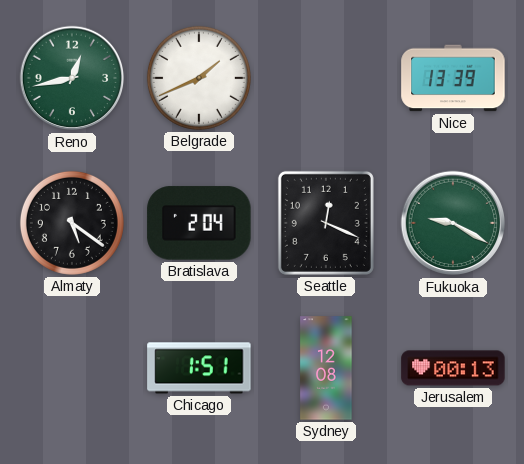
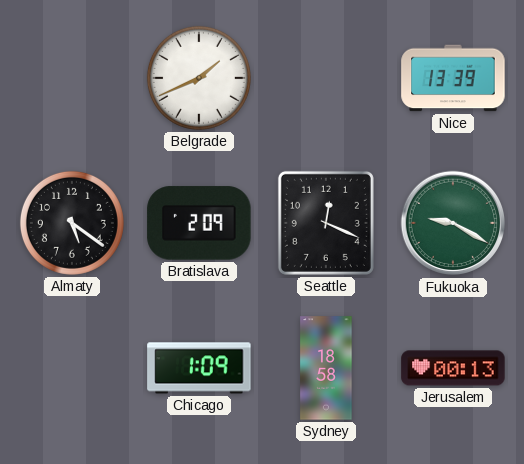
Reno: 12:43 -> none (72, 78)
Bratislava: 2:04 -> 2:09 (199, 223)
Chicago: 1:51 -> 1:09 (199, 368)
Sydney: 12:08 -> 18:58 (326, 368)
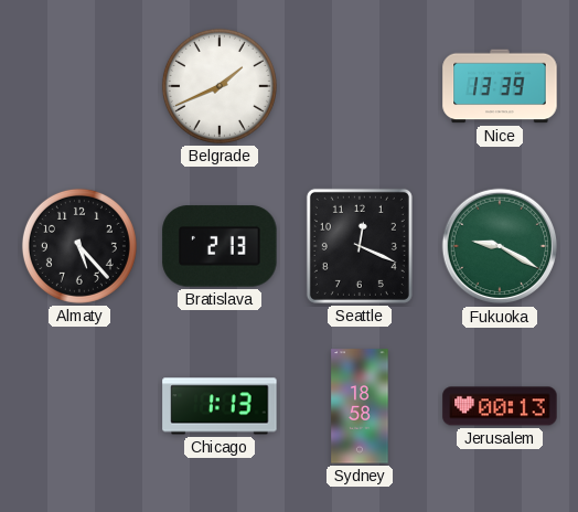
Almaty: 5:21 -> 5:23 (79, 246)
Bratislava: 2:09 -> 2:13 (220, 246)
Chicago: 1:09 -> 1:13 (220, 406)
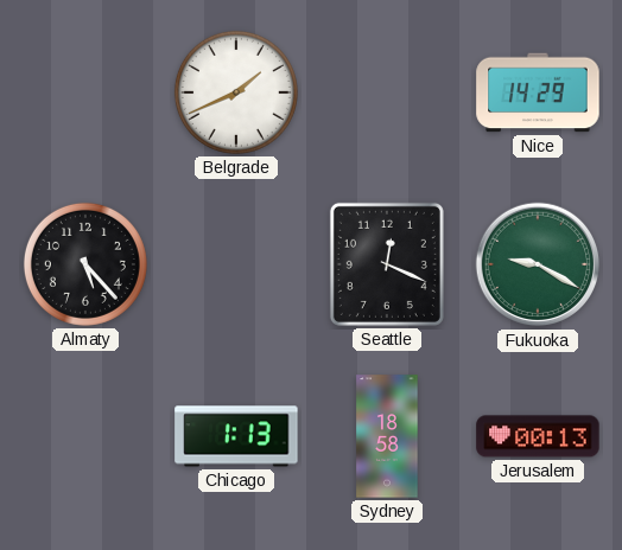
Nice: 13:39 -> 14:29 (538, 92)
Bratislava: 2:13 -> none (220, 246)
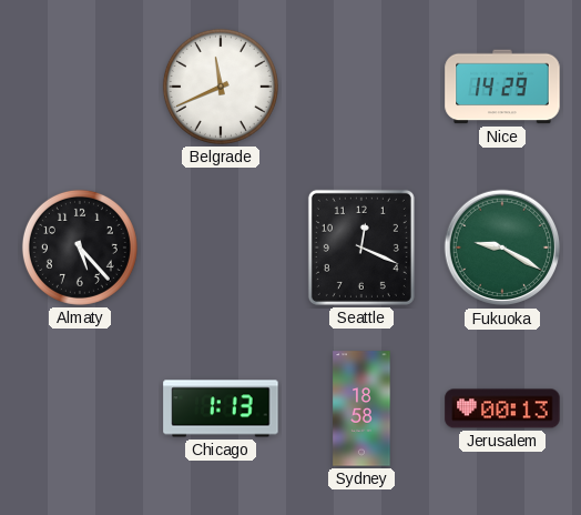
Belgrade: 1:41 -> 11:41 (221, 87)
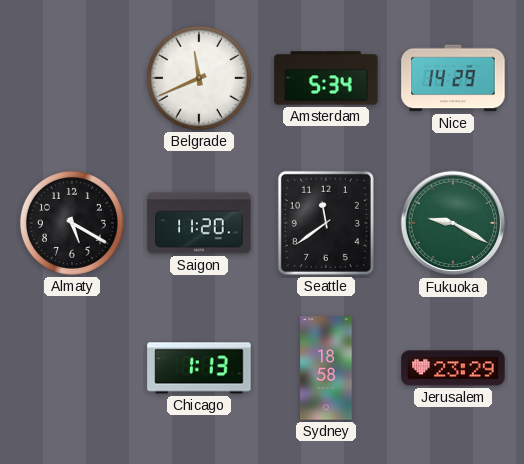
Amsterdam: none -> 5:34 (326, 78)
Almaty: 5:23 -> 5:20 (72, 223)
Saigon: none -> 11:20 (199, 223)
Seattle: 12:19 -> 11:39 (326, 223)
Jerusalem: 00:13 -> 23:29 (453, 368)
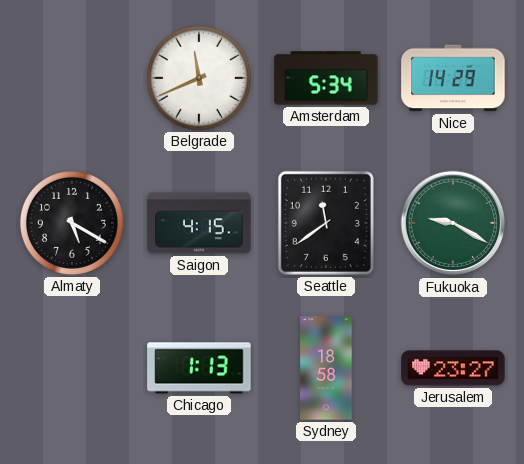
Saigon: 11:20 -> 4:15 (199, 223)
Jerusalem: 23:29 -> 23:27 (453, 368)
